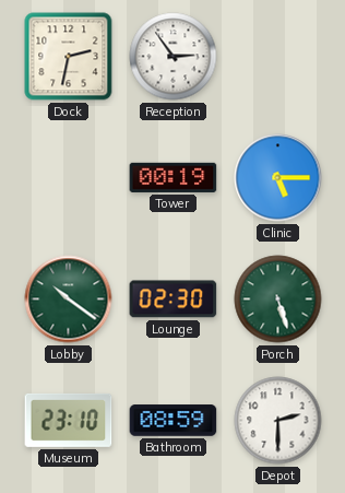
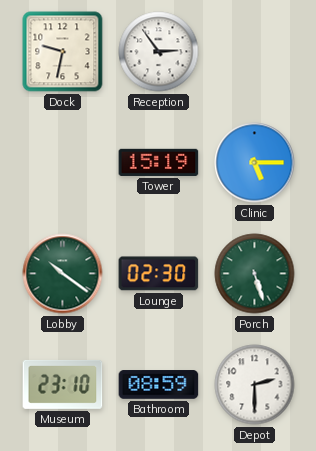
Dock: 2:32 -> 9:32 (63, 52)
Tower: 00:19 -> 15:19 (159, 162)
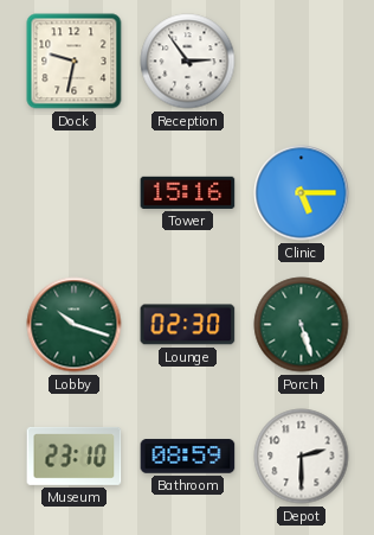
Tower: 15:19 -> 15:16 (188, 192)
Lobby: 10:21 -> 10:18 (75, 325)
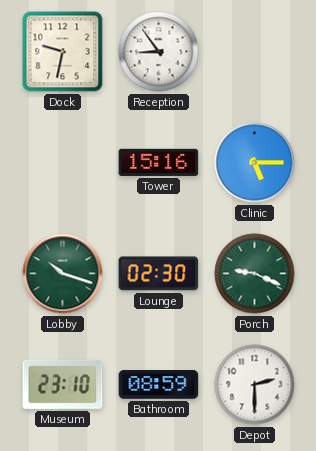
Reception: 2:54 -> 8:54 (159, 52)
Porch: 5:27 -> 9:19 (255, 274)
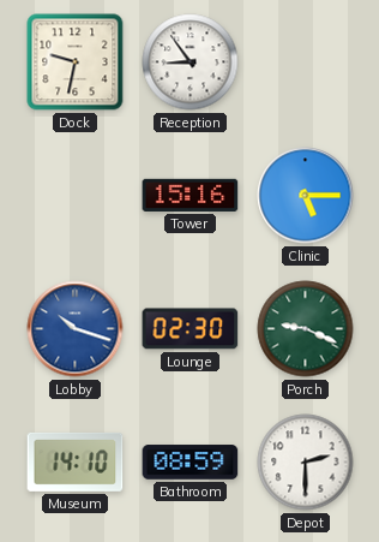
Lobby dial: green -> blue (76, 329)
Museum: 23:10 -> 14:10 (76, 461)
